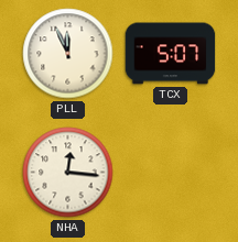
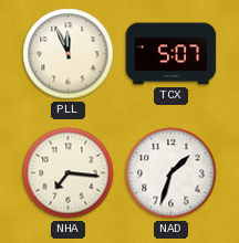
NHA: 12:16 -> 7:16 (69, 173)
NAD: none -> 1:33 (172, 173)
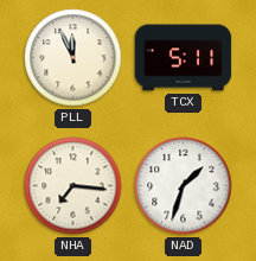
TCX: 5:07 -> 5:11 (184, 58)
